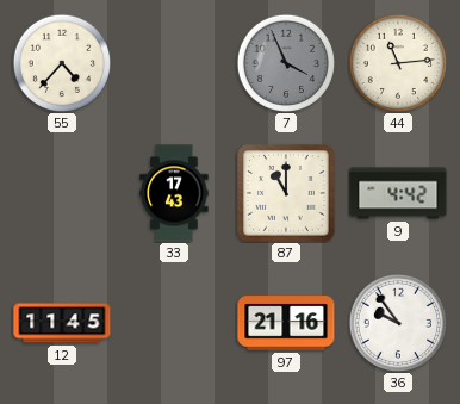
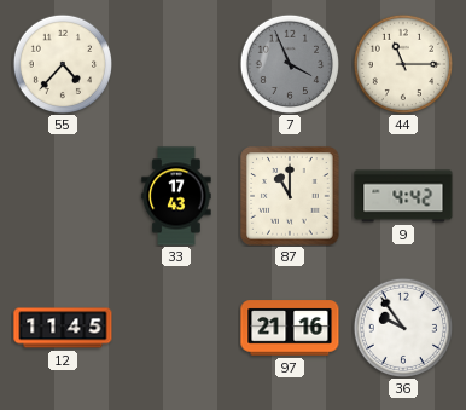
44: 11:14 -> 11:15 (402, 63)
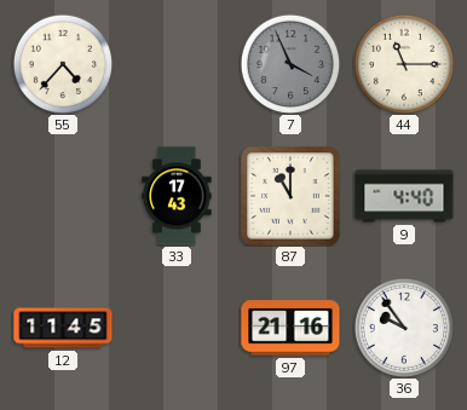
9: 4:42 -> 4:40 (404, 196)
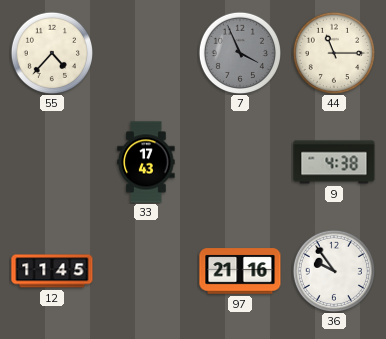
87: 11:00 -> none (290, 196)
9: 4:40 -> 4:38 (334, 162)
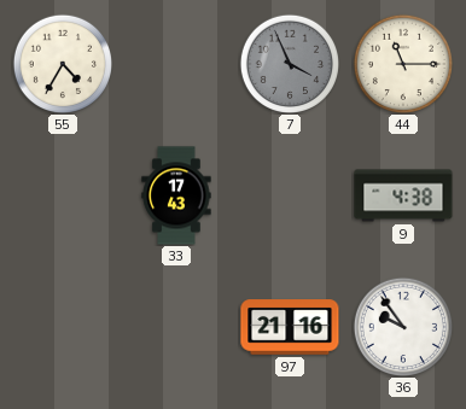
55: 4:37 -> 4:35 (62, 63)
12: 11:45 -> none (52, 271)
